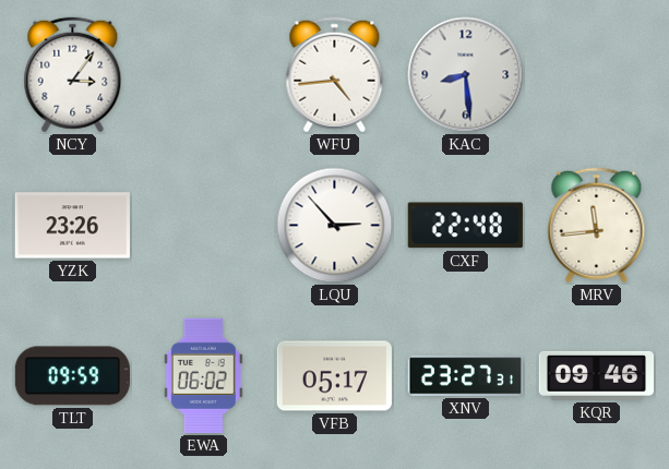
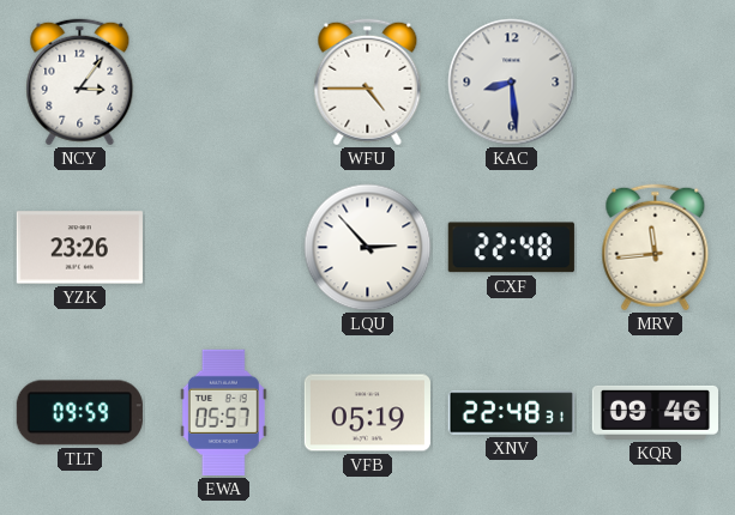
WFU: 4:44 -> 4:45 (368, 83)
EWA: 06:02 -> 05:57 (223, 412)
VFB: 05:17 -> 05:19 (367, 413)
XNV: 23:27 -> 22:48 (511, 413)
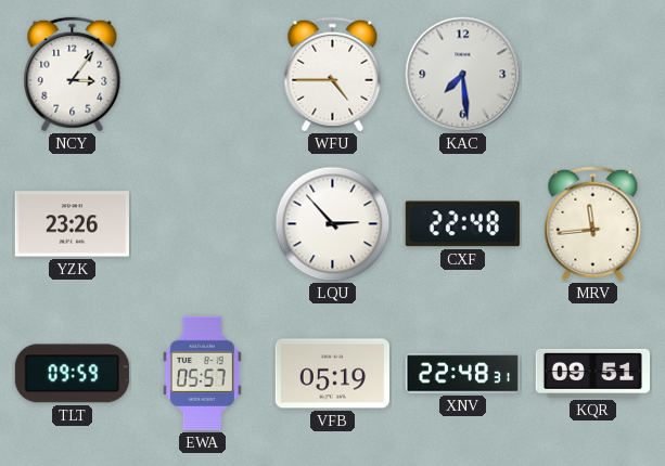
KAC: 8:29 -> 7:29 (463, 75)
KQR: 09:46 -> 09:51 (592, 373)
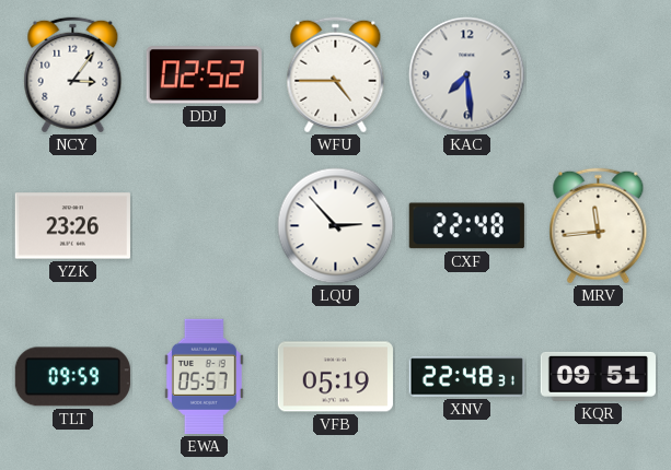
DDJ: none -> 02:52 (204, 75)
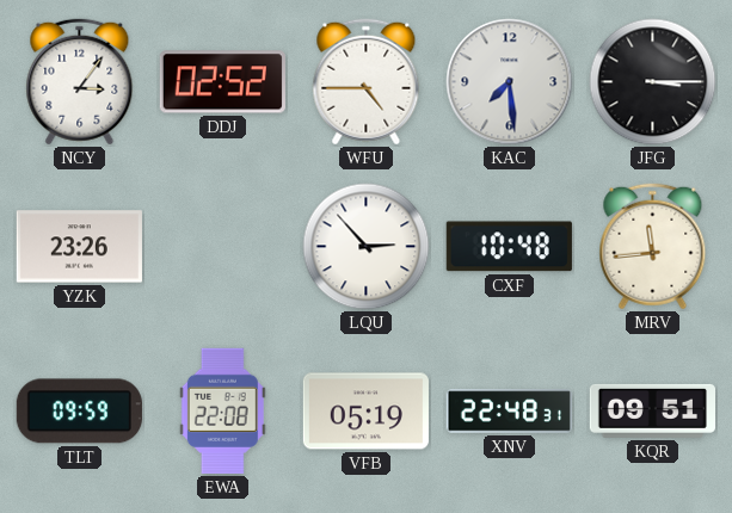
JFG: none -> 3:15 (653, 82)
CXF: 22:48 -> 10:48 (509, 247)
EWA: 05:57 -> 22:08 (222, 410)
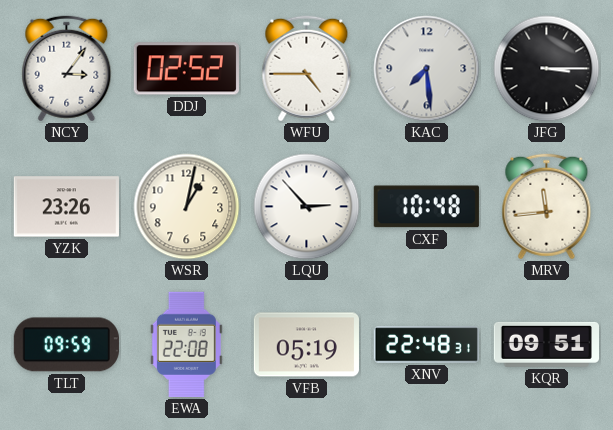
WSR: none -> 1:02 (187, 207)
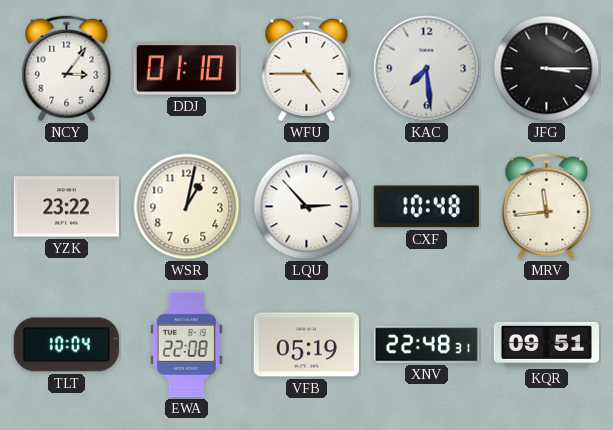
DDJ: 02:52 -> 01:10 (186, 69)
YZK: 23:26 -> 23:22 (66, 207)
TLT: 09:59 -> 10:04 (66, 345)
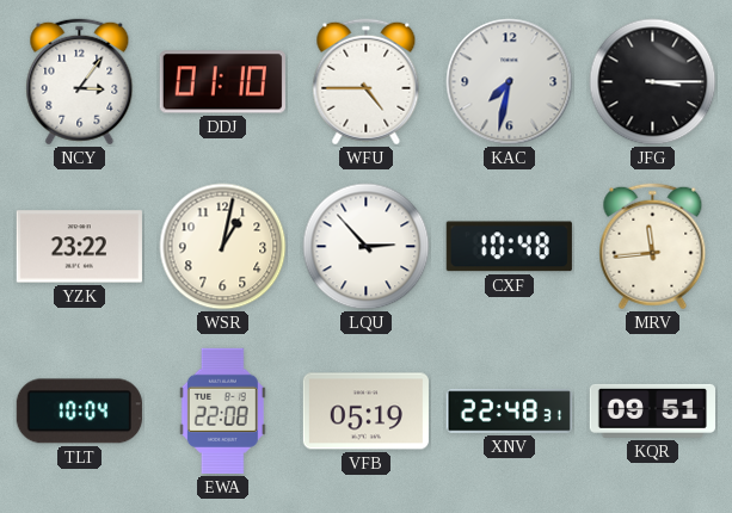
KAC: 7:29 -> 7:32 (510, 82)
